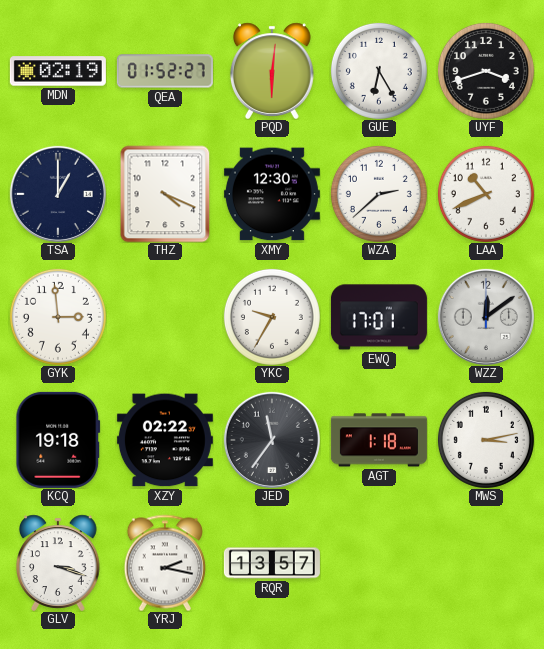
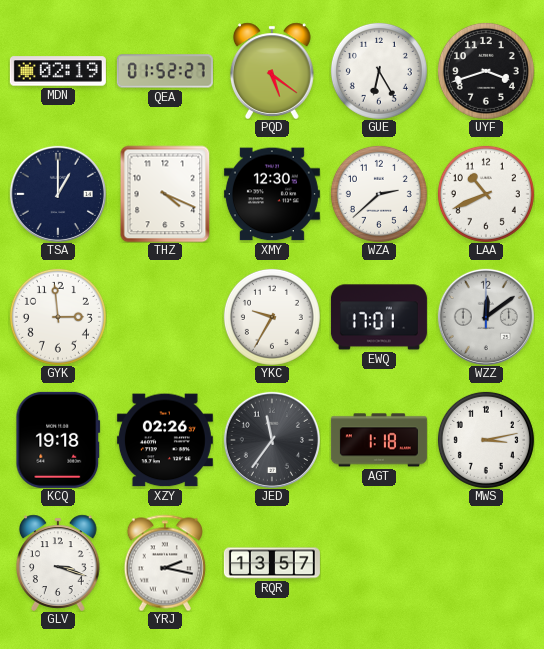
PQD: 6:01 -> 5:21 (272, 71)
XZY: 02:22 -> 02:26 (165, 440)
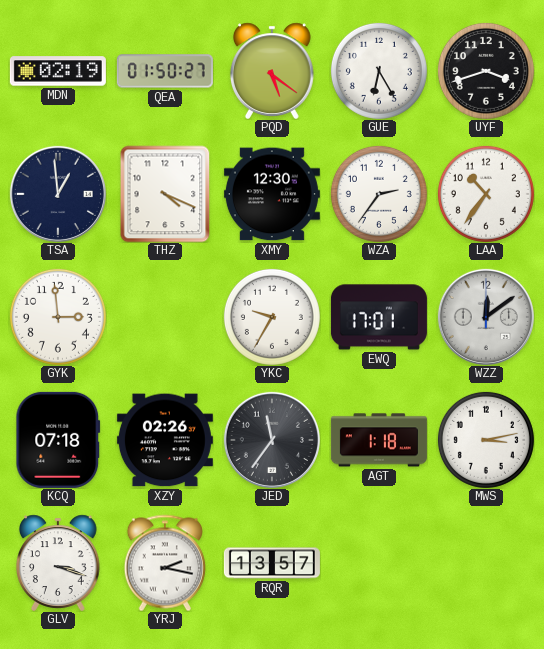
QEA: 01:52 -> 01:50 (165, 71)
TSA: 1:00 -> 12:59 (58, 194)
WZA: 2:38 -> 2:36 (379, 194)
LAA: 10:41 -> 10:36 (486, 194)
KCQ: 19:18 -> 07:18 (58, 440)
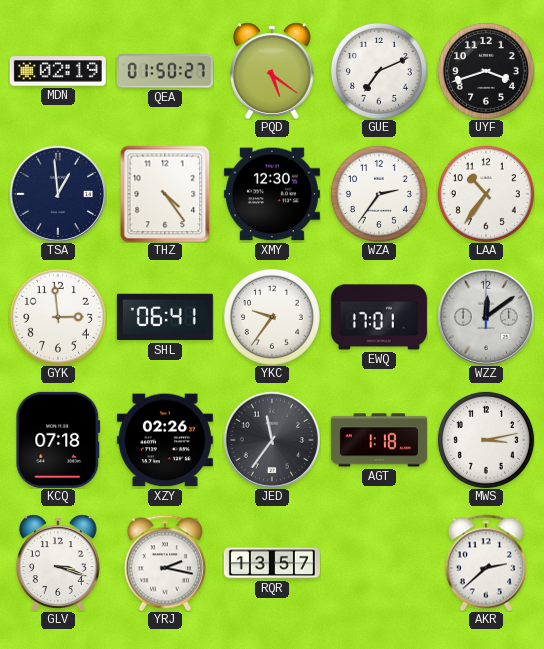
GUE: 6:25 -> 7:11 (379, 71)
THZ: 4:19 -> 4:24 (165, 194)
SHL: none -> 06:41 (165, 317)
YKC: 9:35 -> 9:36 (272, 317)
AKR: none -> 2:38 (486, 563)
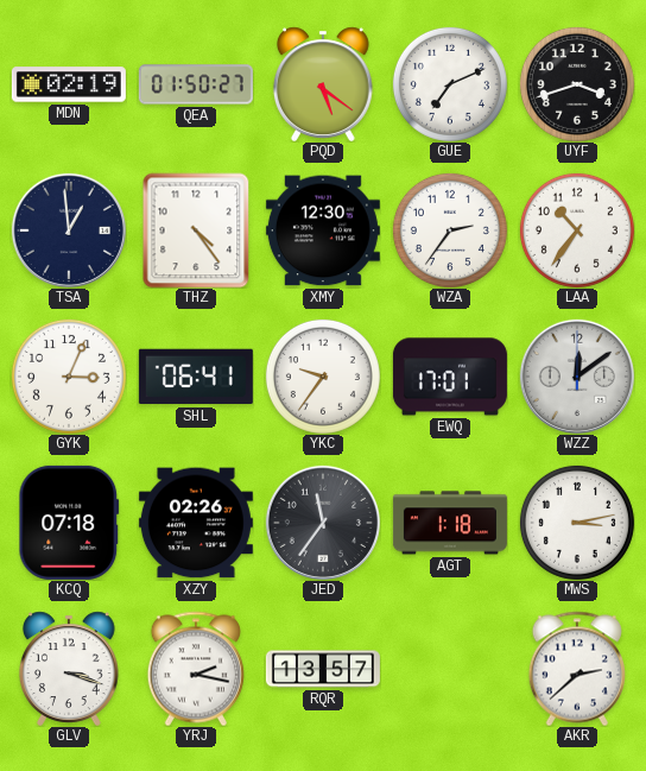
GYK: 2:59 -> 3:04 (69, 377)
